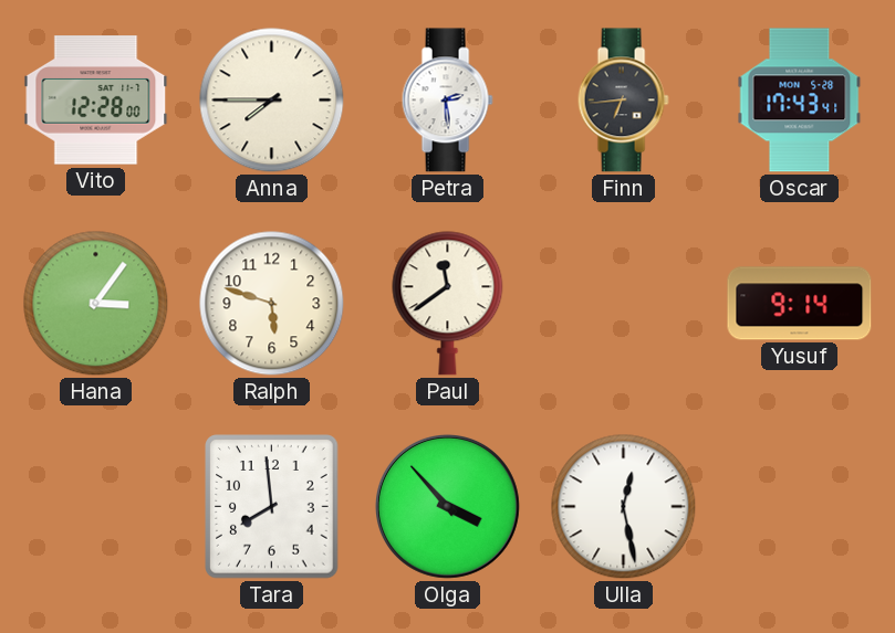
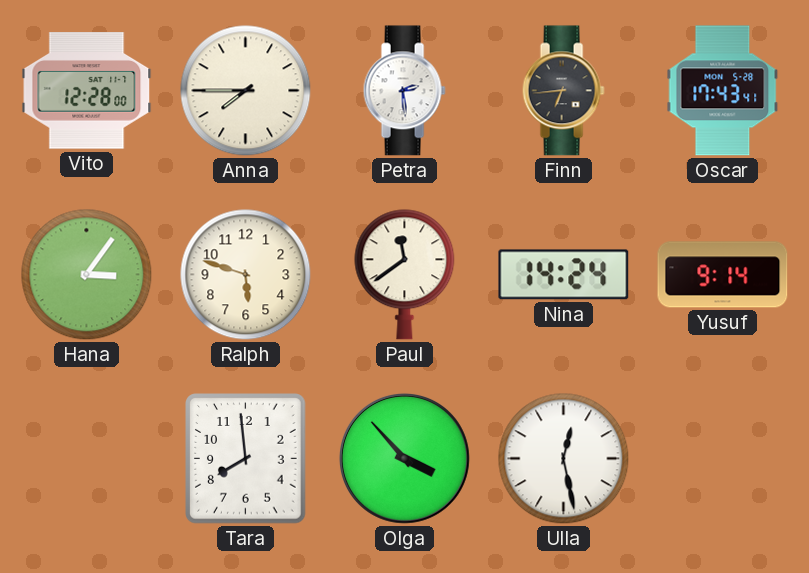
Nina: none -> 14:24 (564, 275)
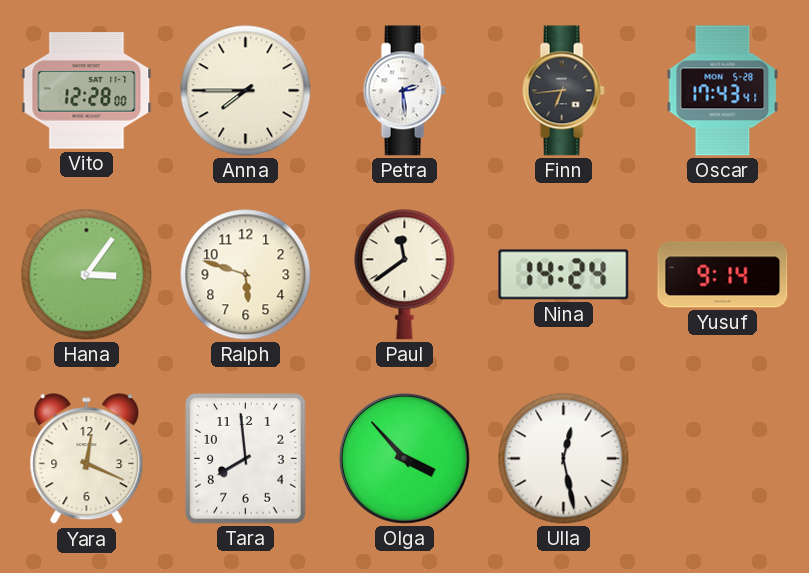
Yara: none -> 12:19 (87, 459)
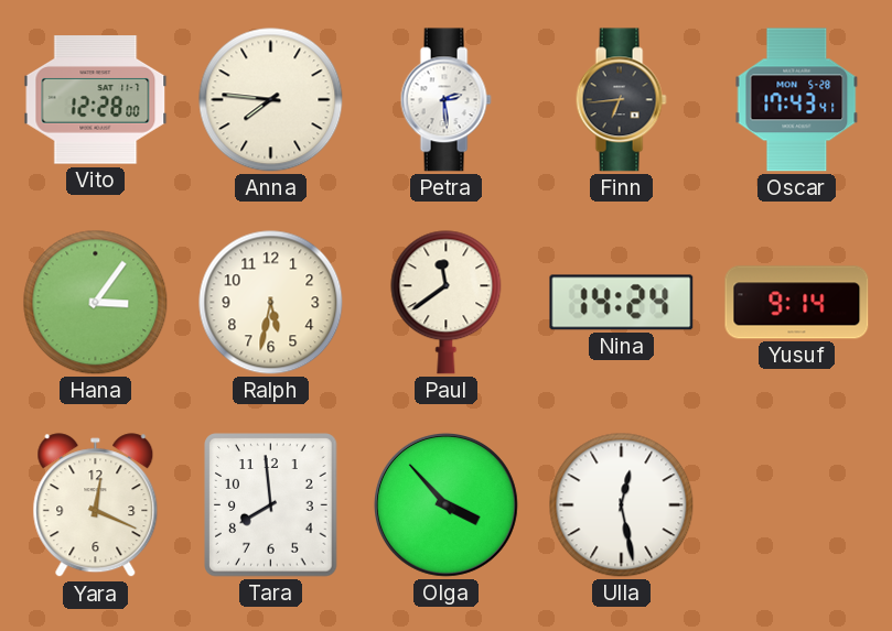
Anna: 7:45 -> 7:46 (271, 100)
Ralph: 5:48 -> 5:32 (271, 303)
